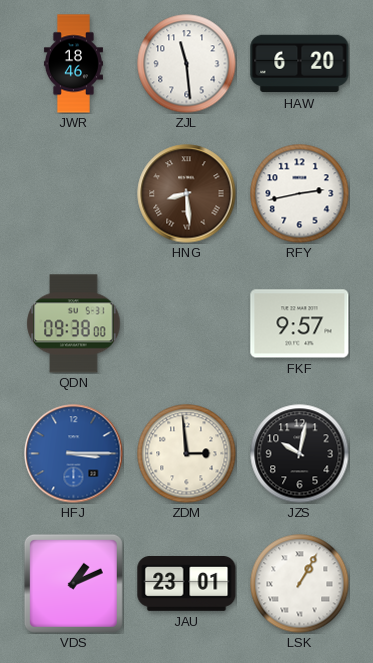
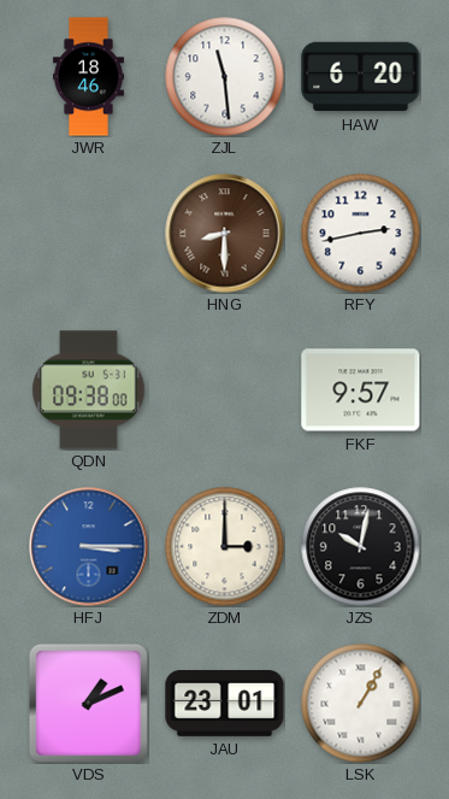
HNG: 8:29 -> 8:30 (225, 234)
ZDM: 2:59 -> 3:00 (225, 547)
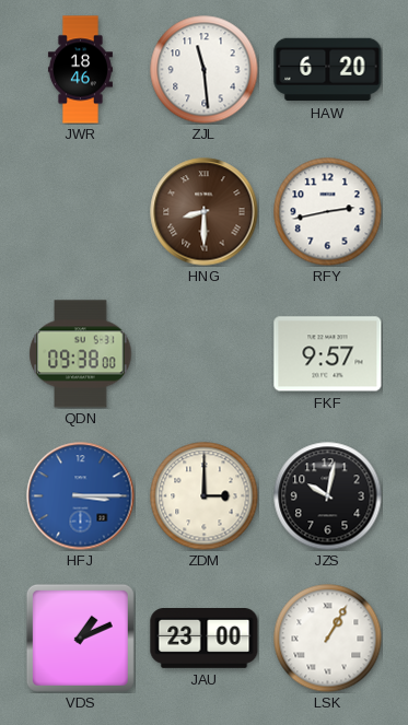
JAU: 23:01 -> 23:00 (205, 639)
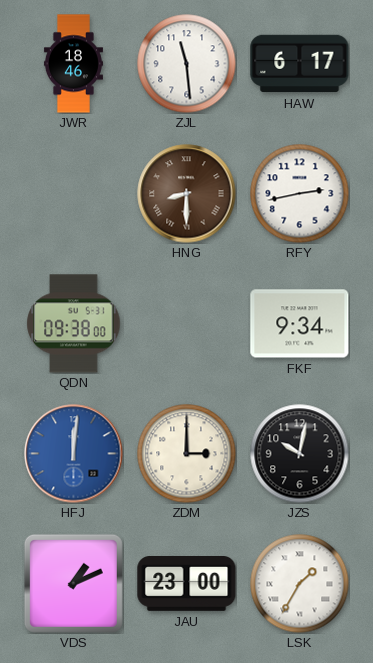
HAW: 6:20 -> 6:17 (300, 64)
FKF: 9:57 -> 9:34 (300, 324)
HFJ: 3:15 -> 12:01 (74, 454)
LSK: 1:05 -> 1:35 (300, 584)
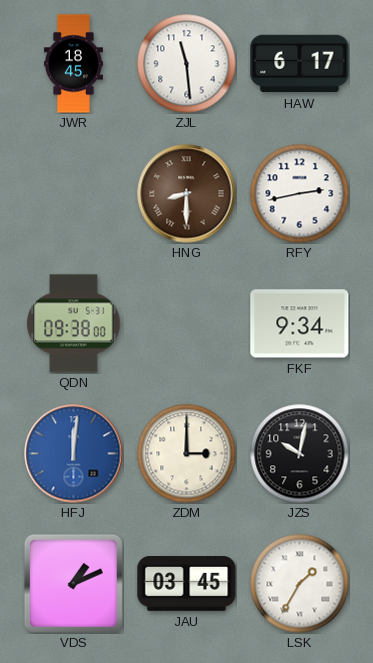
JWR: 18:46 -> 18:45 (73, 64)
JAU: 23:00 -> 03:45 (187, 584)
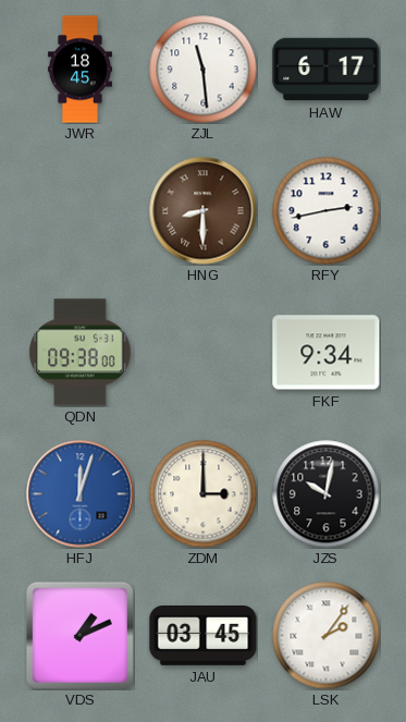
HFJ: 12:01 -> 12:03 (81, 494)
LSK: 1:35 -> 2:06 (327, 636)
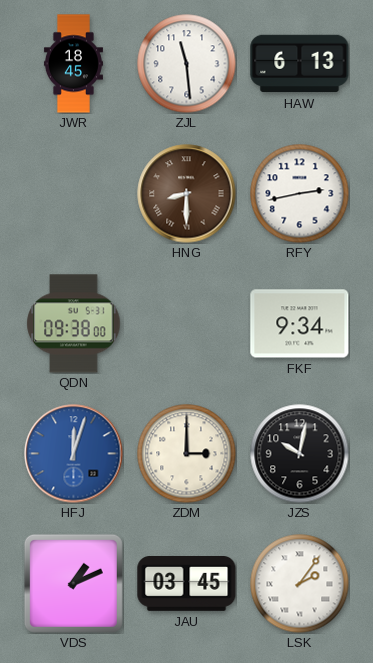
HAW: 6:17 -> 6:13 (300, 64)
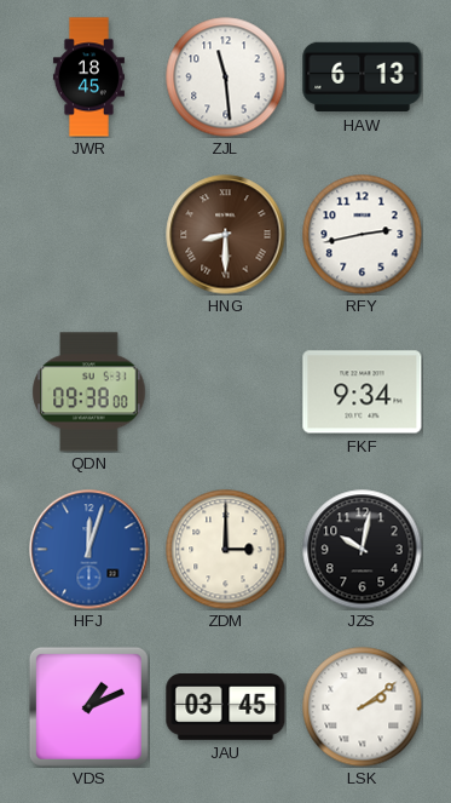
LSK: 2:06 -> 2:09 (363, 707)
